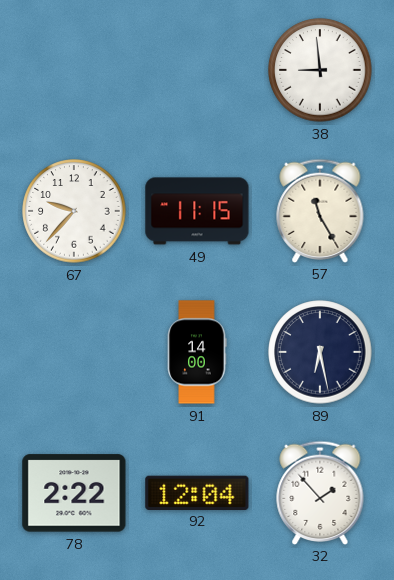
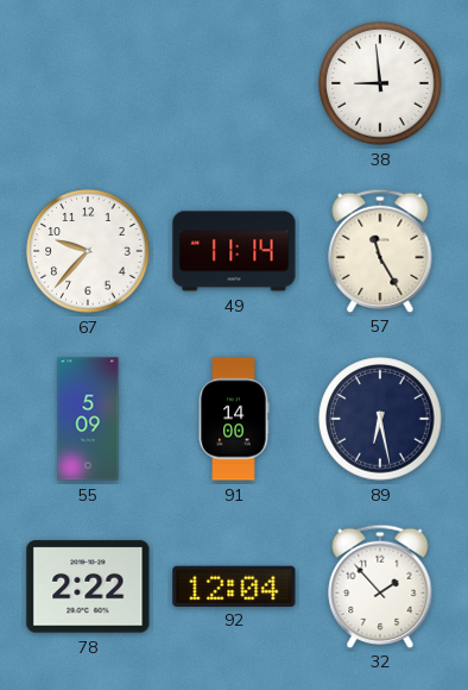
49: 11:15 -> 11:14 (234, 251)
55: none -> 5:09 (88, 419)
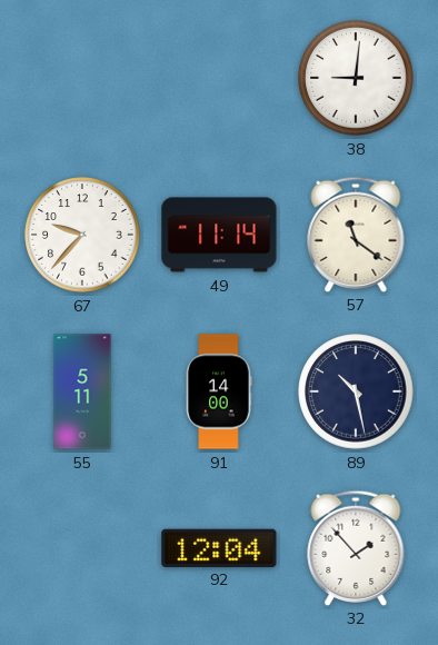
38: 8:59 -> 9:01 (356, 78)
57: 11:25 -> 11:21 (356, 234)
55: 5:09 -> 5:11 (82, 391)
89: 6:28 -> 10:28 (356, 391)
78: 2:22 -> none (88, 586)
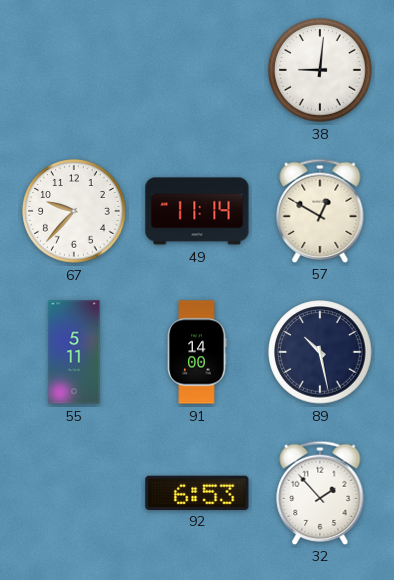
57: 11:21 -> 12:50 (320, 210)
92: 12:04 -> 6:53 (197, 492)
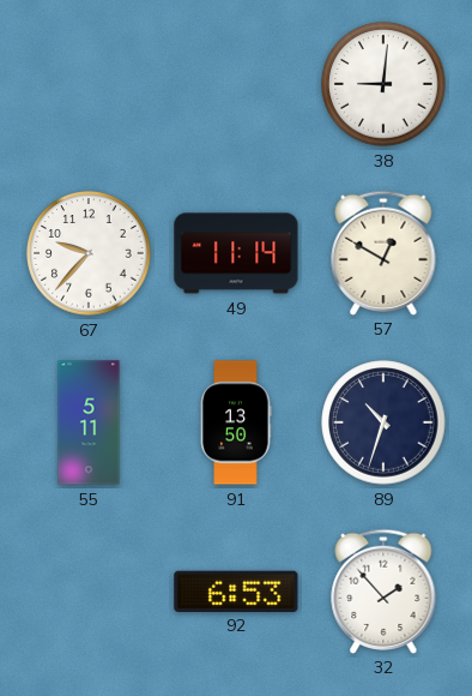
91: 14:00 -> 13:50 (236, 422)
89: 10:28 -> 10:33 (383, 422)
